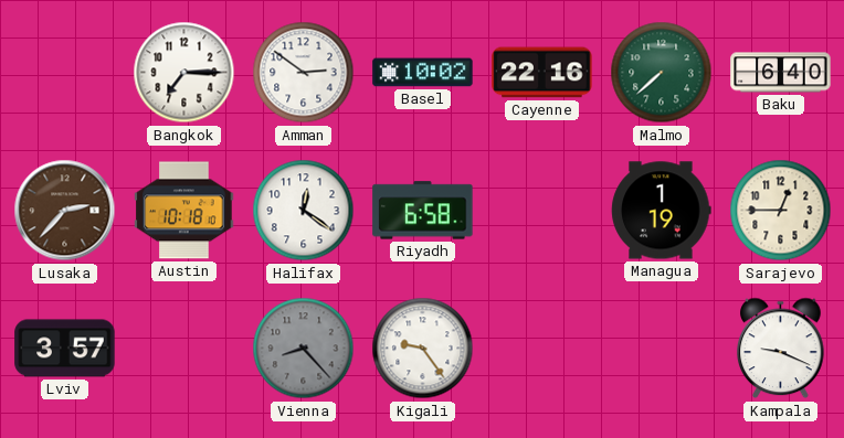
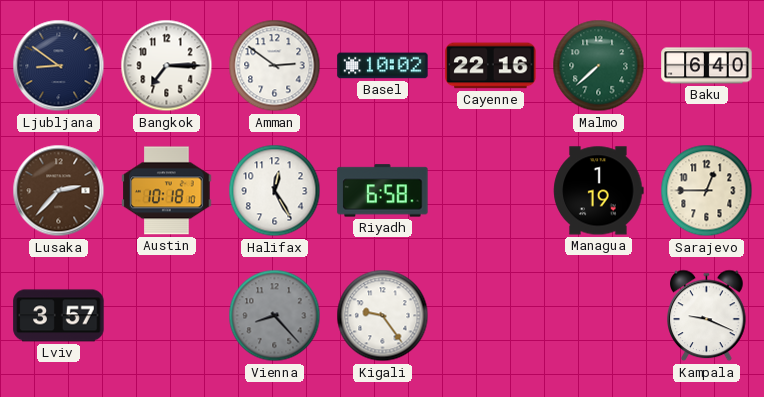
Ljubljana: none -> 8:51 (59, 66)
Halifax: 12:21 -> 12:25 (275, 191)
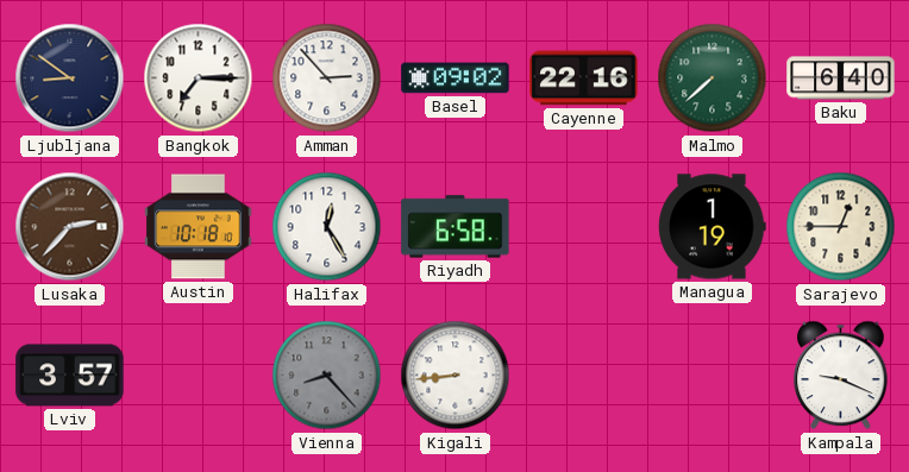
Amman: 2:51 -> 2:53 (327, 78)
Basel: 10:02 -> 09:02 (456, 78)
Kigali: 9:24 -> 8:44 (456, 376)
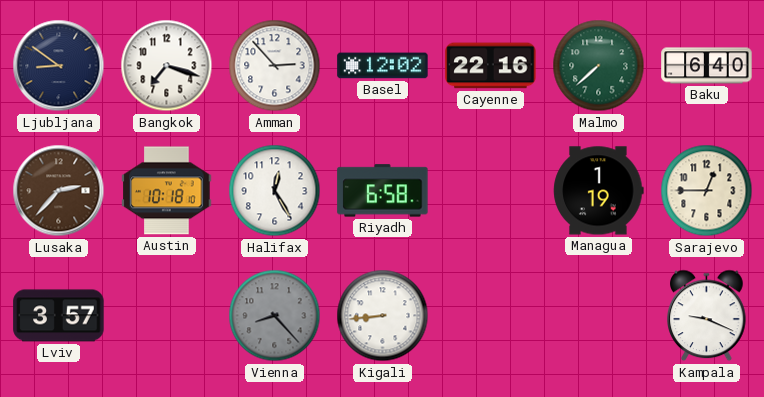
Bangkok: 7:15 -> 7:18 (167, 66)
Basel: 09:02 -> 12:02 (383, 66)
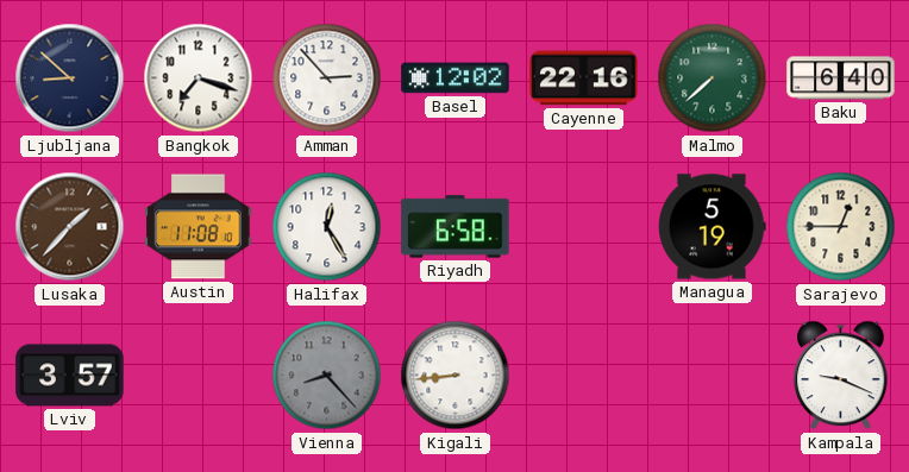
Ljubljana: 8:51 -> 8:52 (70, 78)
Lusaka: 2:37 -> 1:37 (70, 227)
Austin: 10:18 -> 11:08 (199, 227)
Managua: 1:19 -> 5:19 (713, 227)
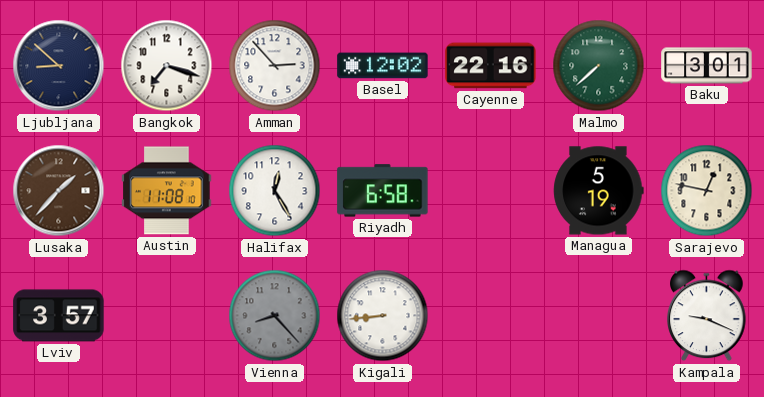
Baku: 6:40 -> 3:01 (707, 66)
Sarajevo: 12:45 -> 12:47 (707, 191)
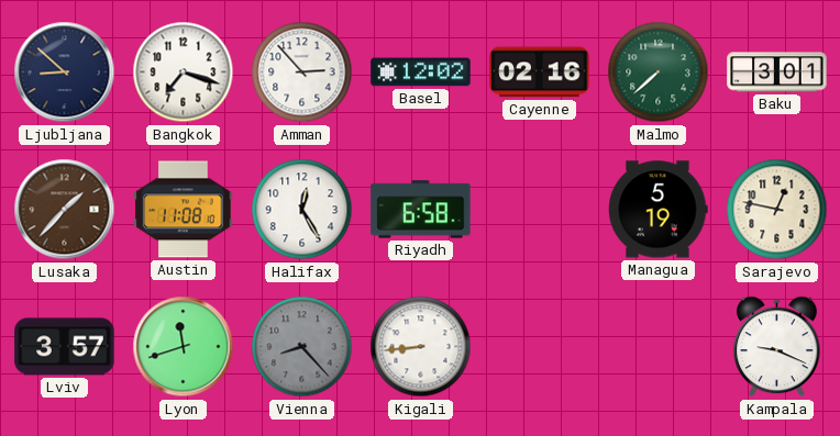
Cayenne: 22:16 -> 02:16 (540, 72)
Lyon: none -> 11:42 (184, 347)
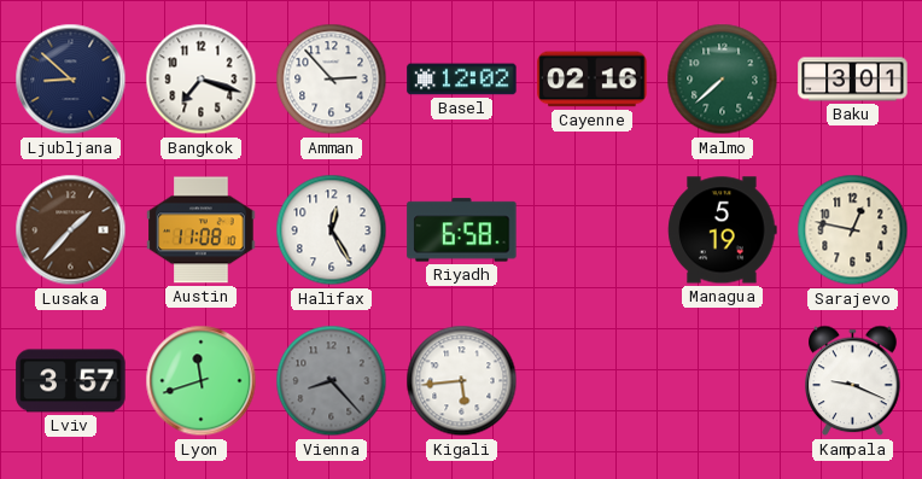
Kigali: 8:44 -> 5:44 (462, 381)
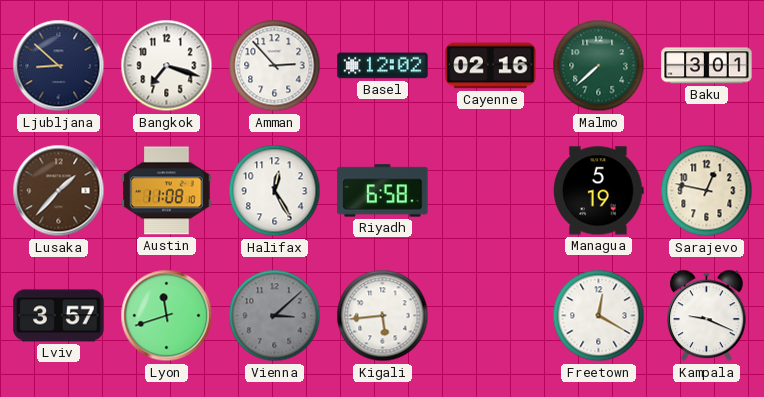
Vienna: 8:23 -> 3:08 (275, 316)
Freetown: none -> 12:20 (599, 316)
